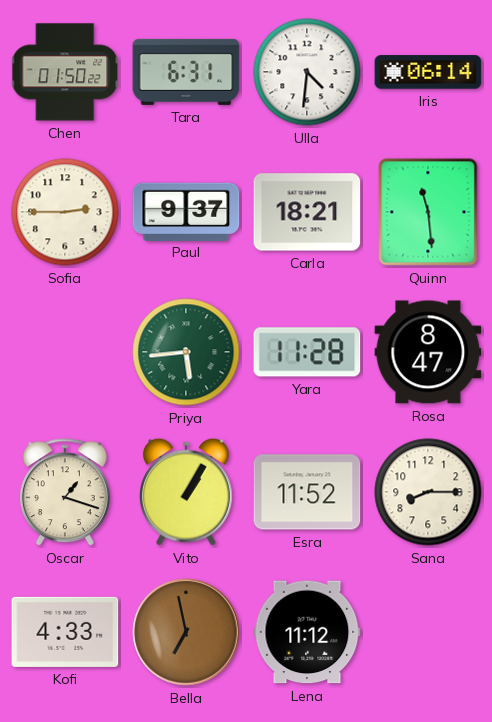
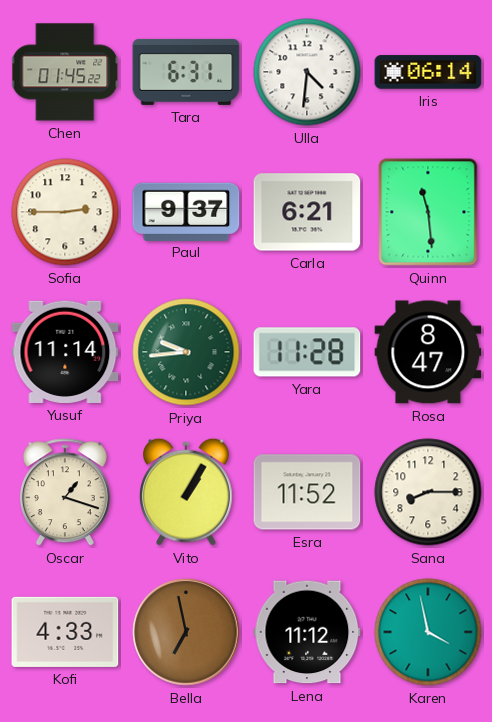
Chen: 01:50 -> 01:45 (66, 72)
Carla: 18:21 -> 6:21 (307, 212)
Yusuf: none -> 11:14 (65, 352)
Priya: 5:44 -> 9:44 (186, 352)
Karen: none -> 3:58 (428, 632)
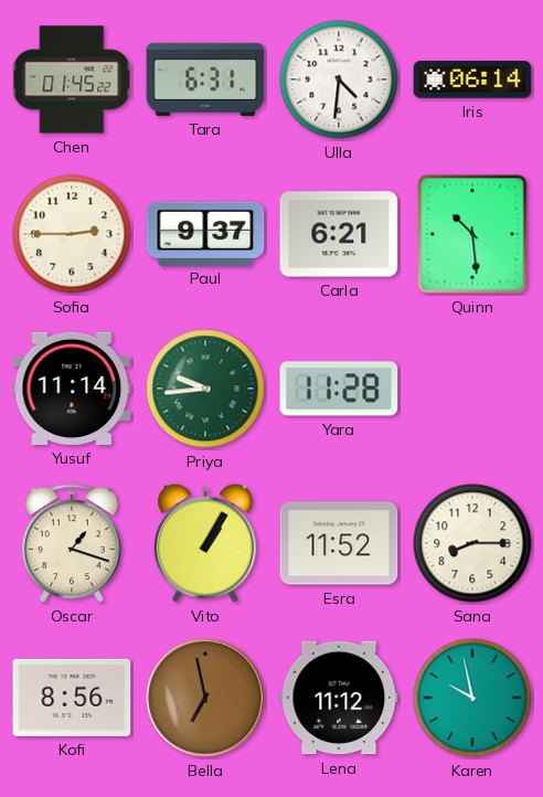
Quinn: 11:29 -> 10:29 (472, 234)
Rosa: 8:47 -> none (428, 352)
Kofi: 4:33 -> 8:56 (72, 698)
Karen: 3:58 -> 9:58 (472, 698)
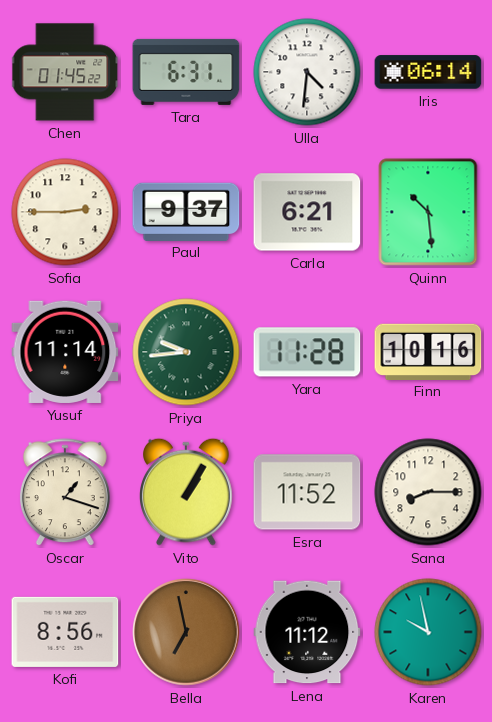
Finn: none -> 10:16 (428, 351)
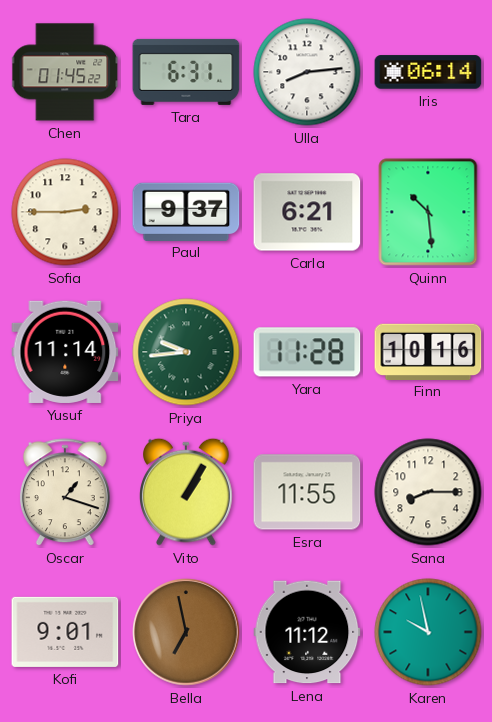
Ulla: 4:31 -> 8:14 (307, 72)
Esra: 11:52 -> 11:55 (307, 492)
Kofi: 8:56 -> 9:01 (65, 632)
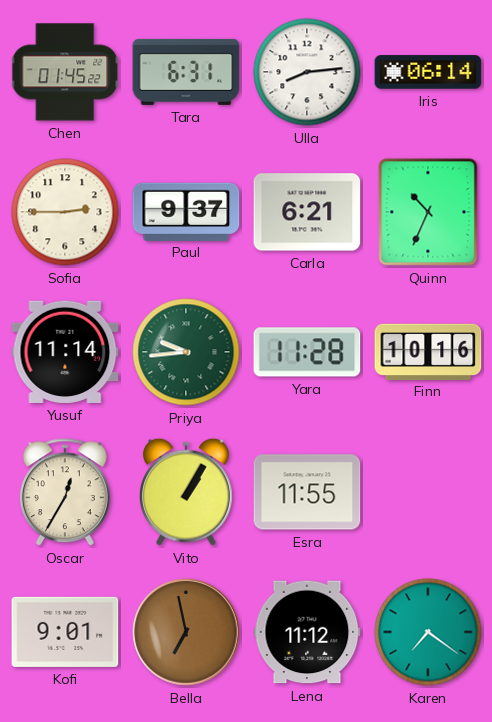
Quinn: 10:29 -> 10:34 (428, 212)
Oscar: 1:18 -> 12:35 (65, 493)
Sana: 8:15 -> none (428, 492)
Karen: 9:58 -> 7:21 (428, 632)
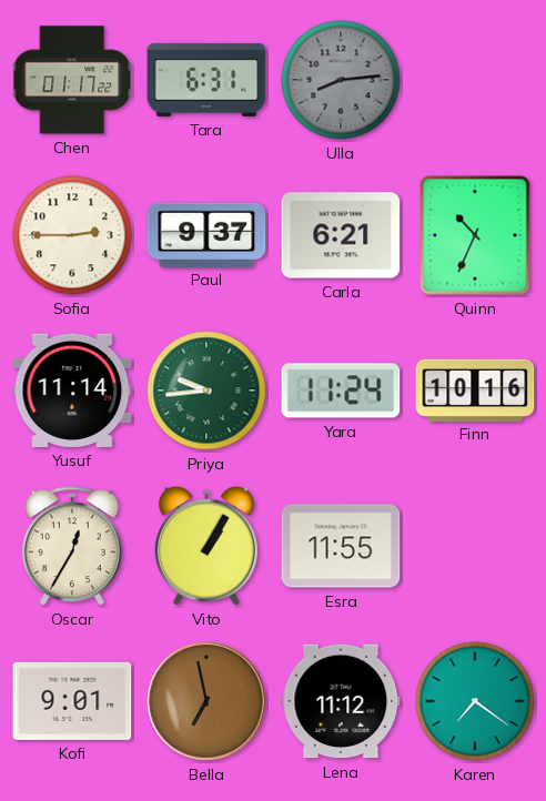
Chen: 01:45 -> 01:17 (73, 80)
Ulla dial: white -> grey (341, 80)
Iris: 06:14 -> none (428, 72)
Yara: 11:28 -> 11:24 (341, 391)
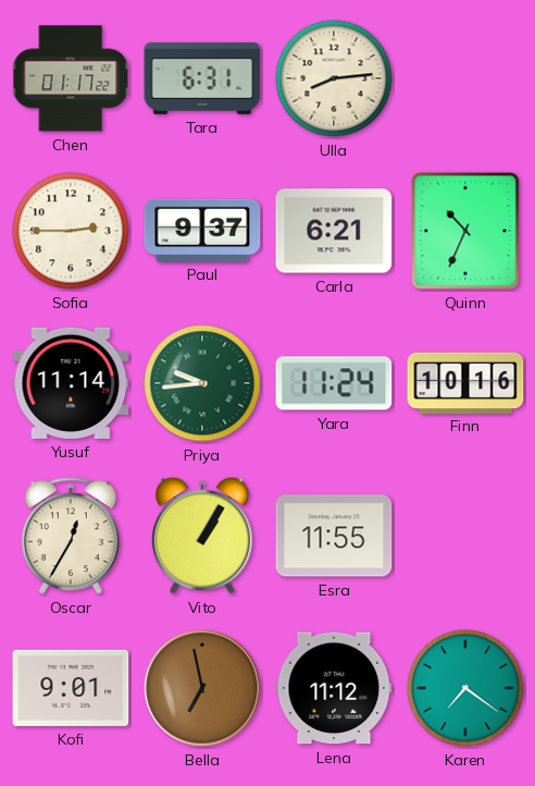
Ulla dial: grey -> cream (334, 78)
